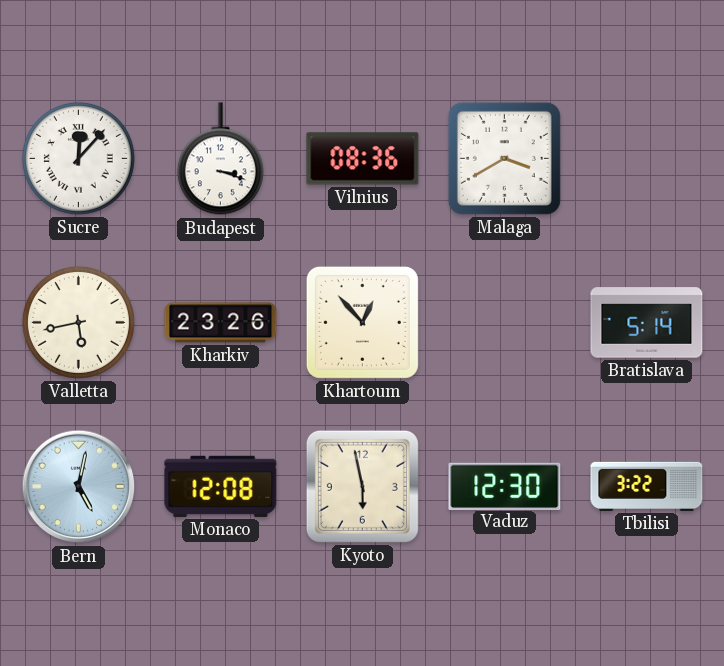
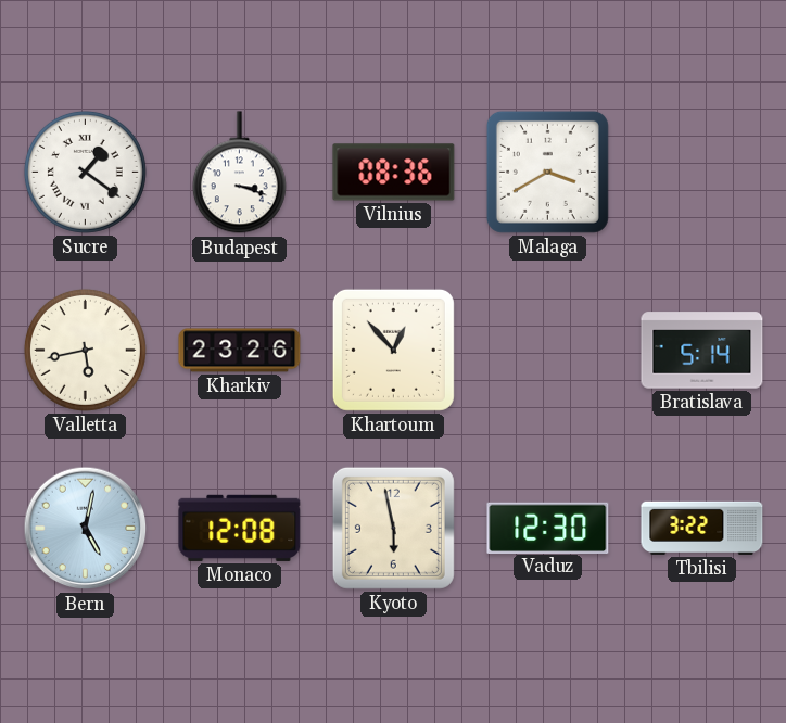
Sucre: 12:07 -> 1:21 (85, 172)
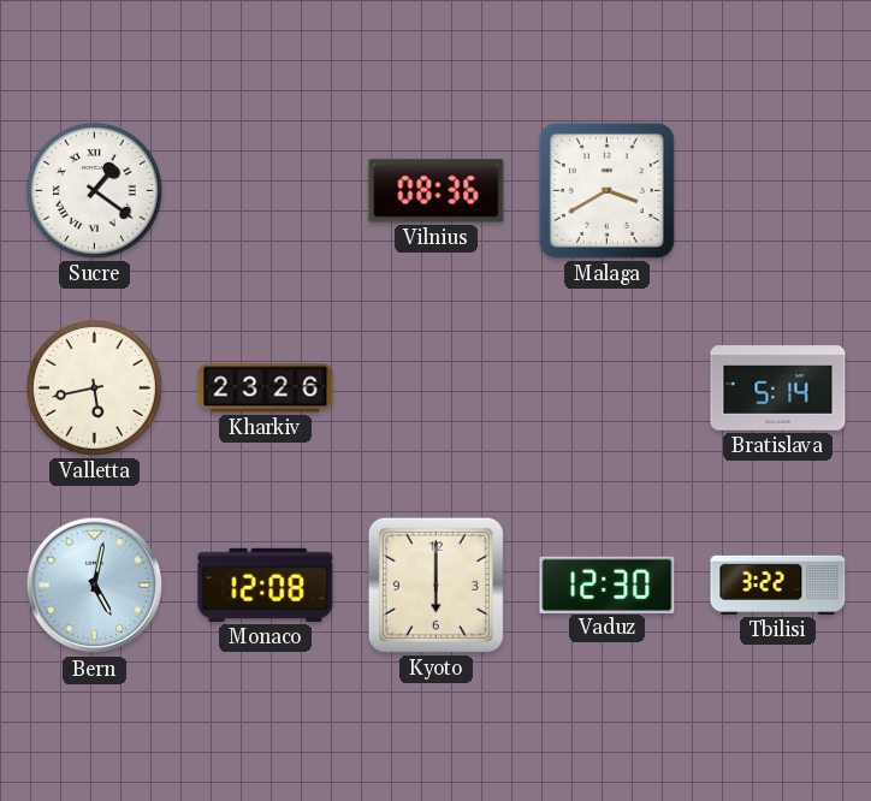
Budapest: 3:18 -> none (239, 173)
Khartoum: 12:53 -> none (393, 350)
Kyoto: 5:58 -> 6:00 (435, 585)
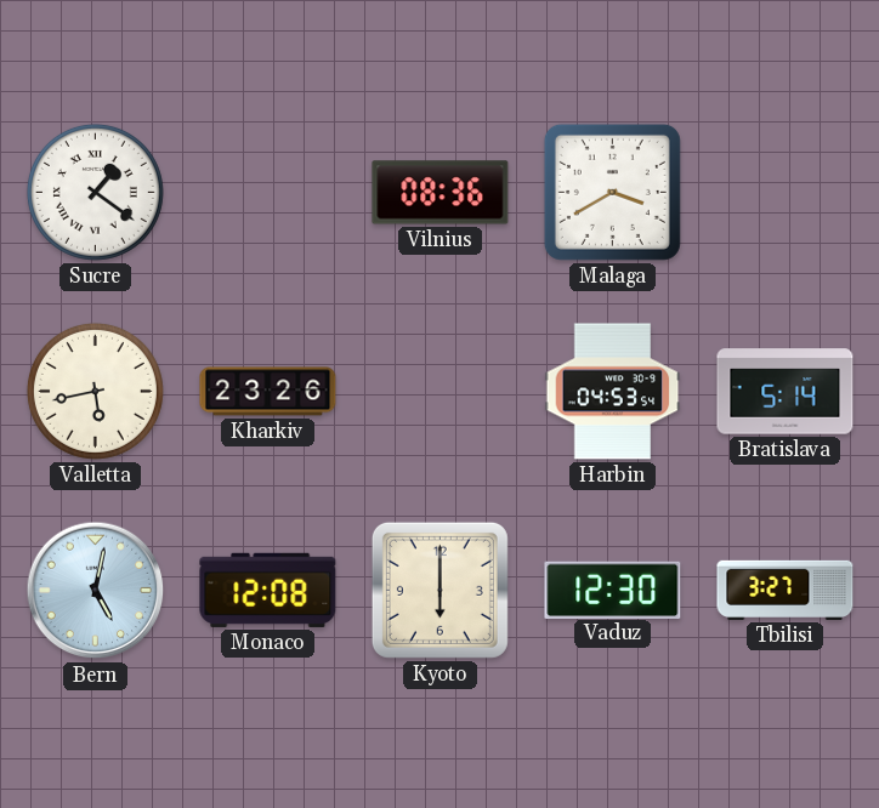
Harbin: none -> 04:53 (613, 392)
Tbilisi: 3:22 -> 3:27 (786, 590)
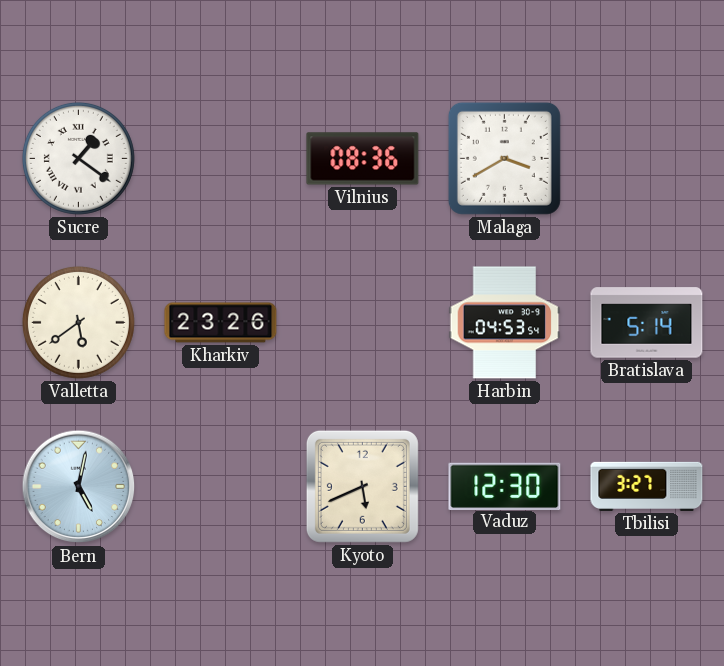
Valletta: 5:43 -> 5:39 (78, 322)
Monaco: 12:08 -> none (268, 590)
Kyoto: 6:00 -> 5:41 (362, 486)
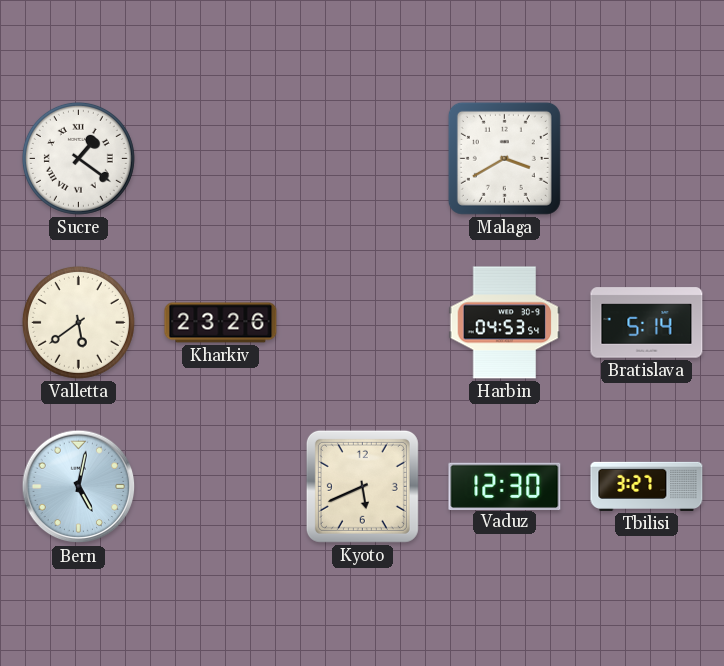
Vilnius: 08:36 -> none (363, 159)
